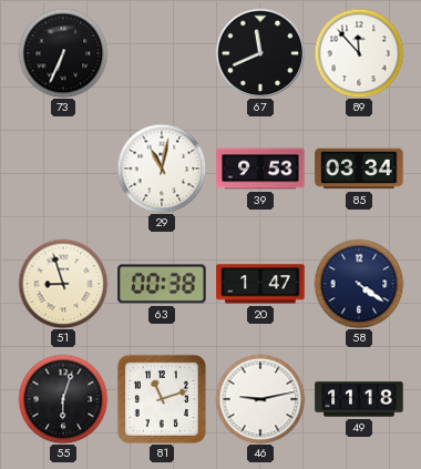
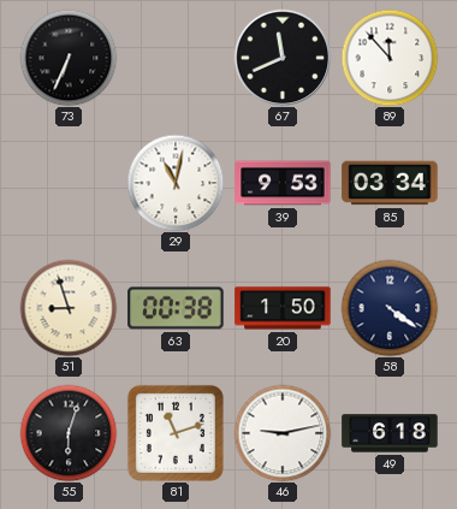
20: 1:47 -> 1:50 (283, 308)
49: 11:18 -> 6:18 (390, 433)
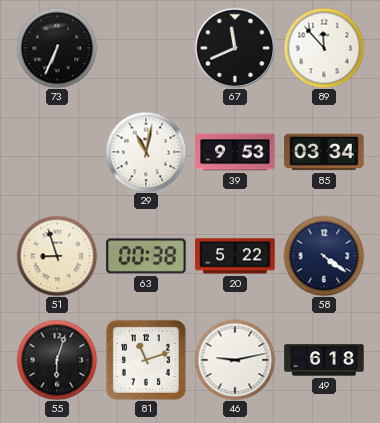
20: 1:50 -> 5:22 (235, 256)
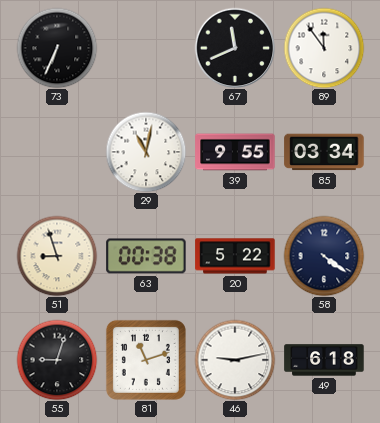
89: 11:53 -> 11:54 (324, 48)
39: 9:53 -> 9:55 (235, 152)
55: 6:03 -> 9:03 (57, 360)
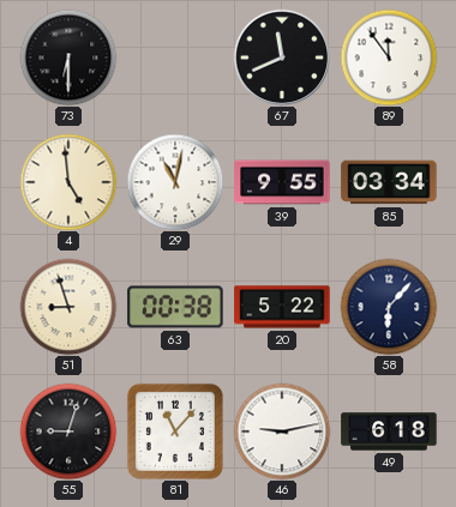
73: 6:34 -> 6:30 (68, 58)
4: none -> 4:59 (68, 182)
58: 4:21 -> 6:07 (389, 307)
81: 11:12 -> 11:07 (175, 431)
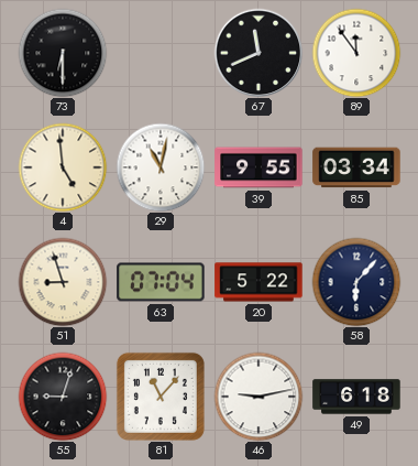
63: 00:38 -> 07:04 (161, 282)
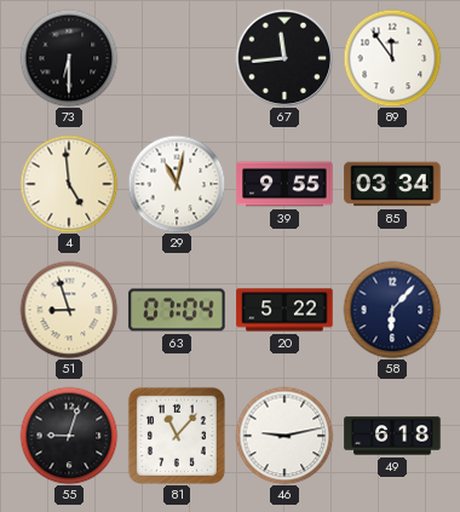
67: 11:41 -> 11:44 (284, 58)
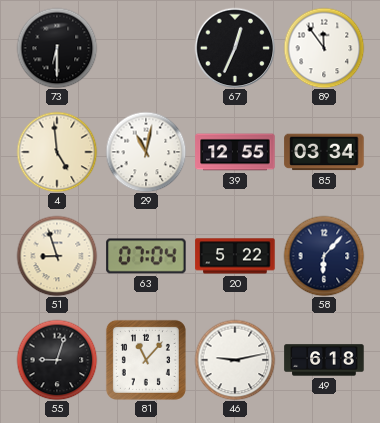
67: 11:44 -> 12:34 (235, 48)
39: 9:55 -> 12:55 (235, 152)
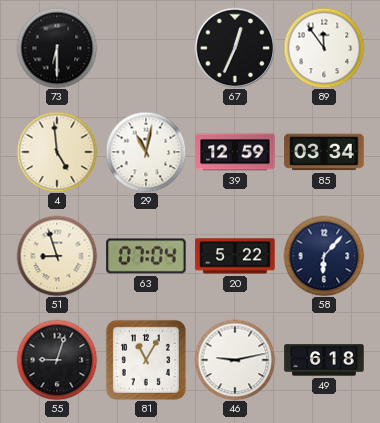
39: 12:55 -> 12:59 (235, 152)
81: 11:07 -> 11:05 (146, 360)
